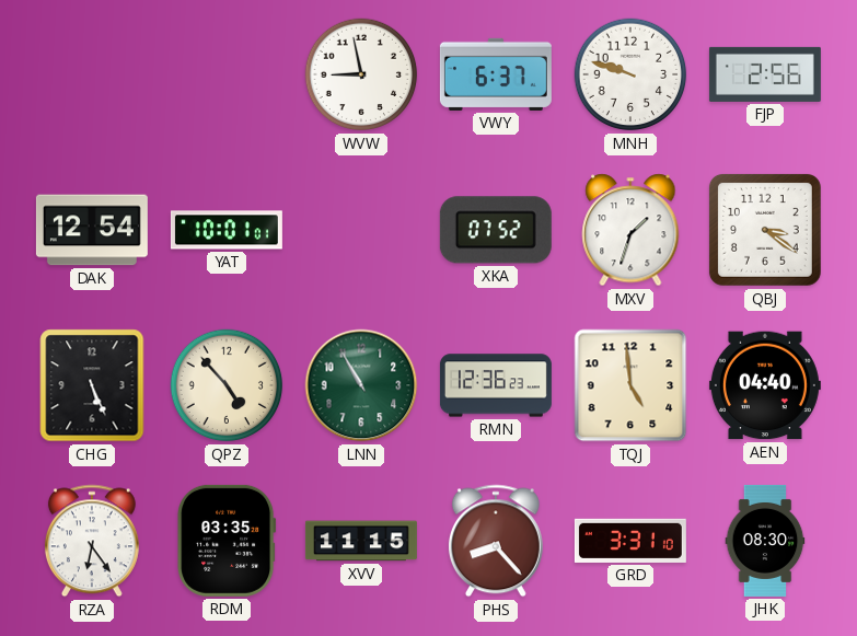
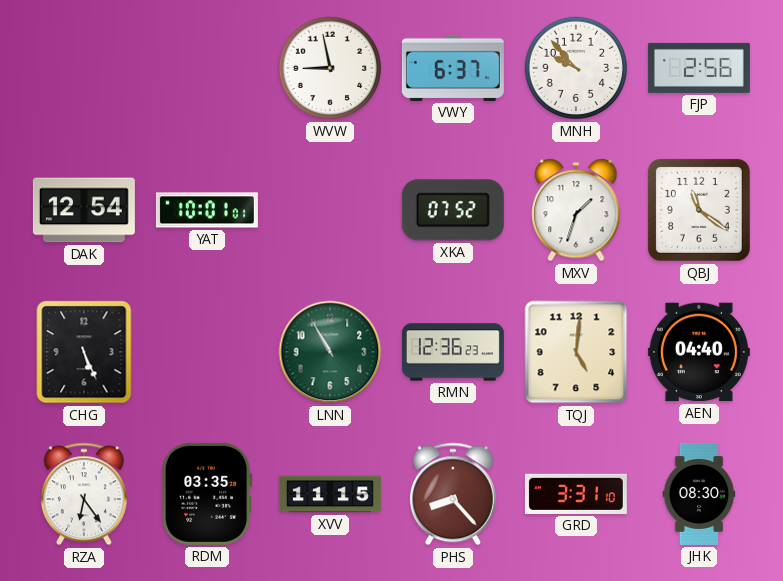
MNH: 9:48 -> 9:53 (576, 68)
QBJ: 3:21 -> 11:21 (699, 210)
QPZ: 4:53 -> none (227, 385)
TQJ: 4:59 -> 5:01 (576, 352)
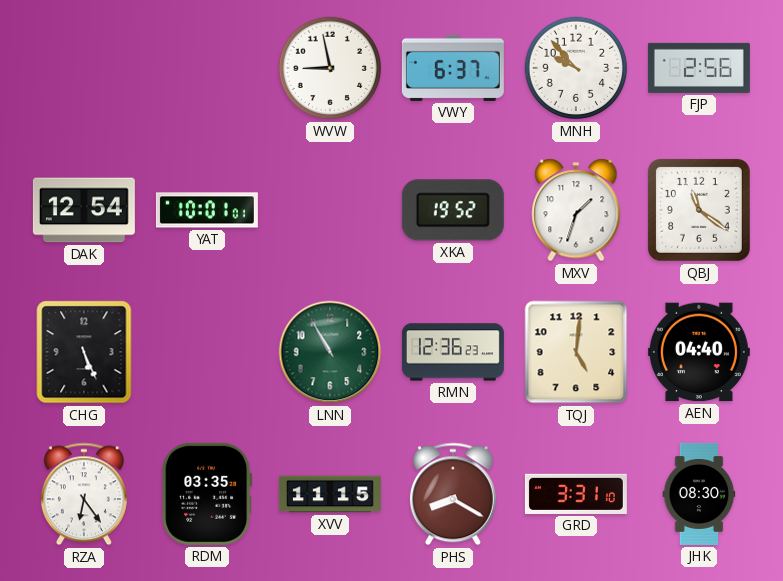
XKA: 07:52 -> 19:52 (453, 210)
PHS: 8:23 -> 8:20 (453, 494)
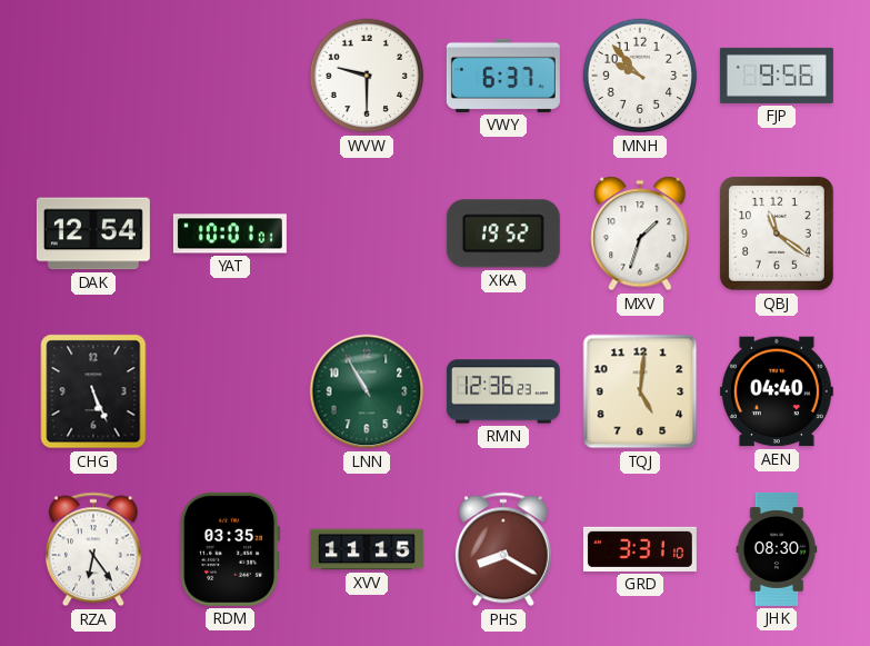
WVW: 8:58 -> 9:30 (367, 76)
FJP: 2:56 -> 9:56 (777, 76)
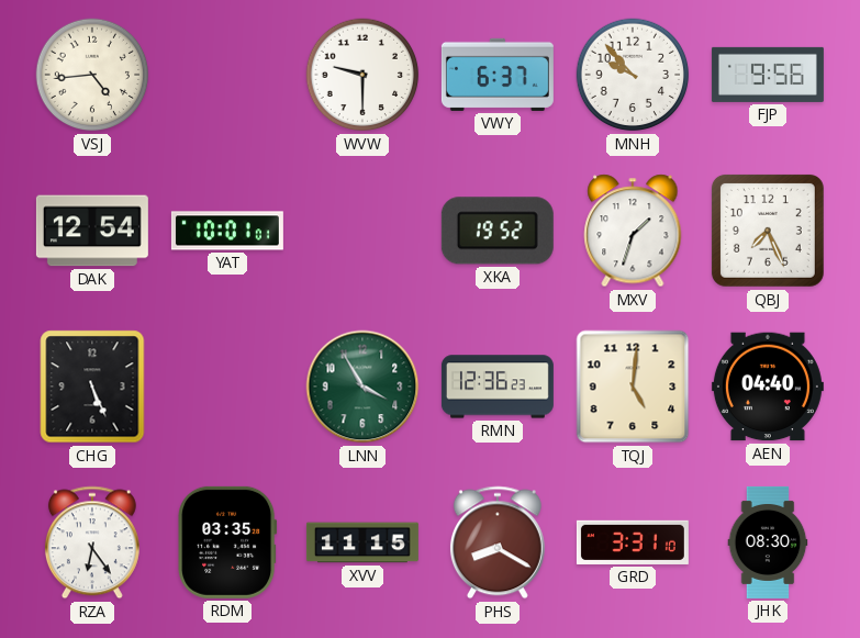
VSJ: none -> 4:44 (92, 75)
QBJ: 11:21 -> 7:26 (768, 231)
LNN: 10:55 -> 3:55 (362, 387)
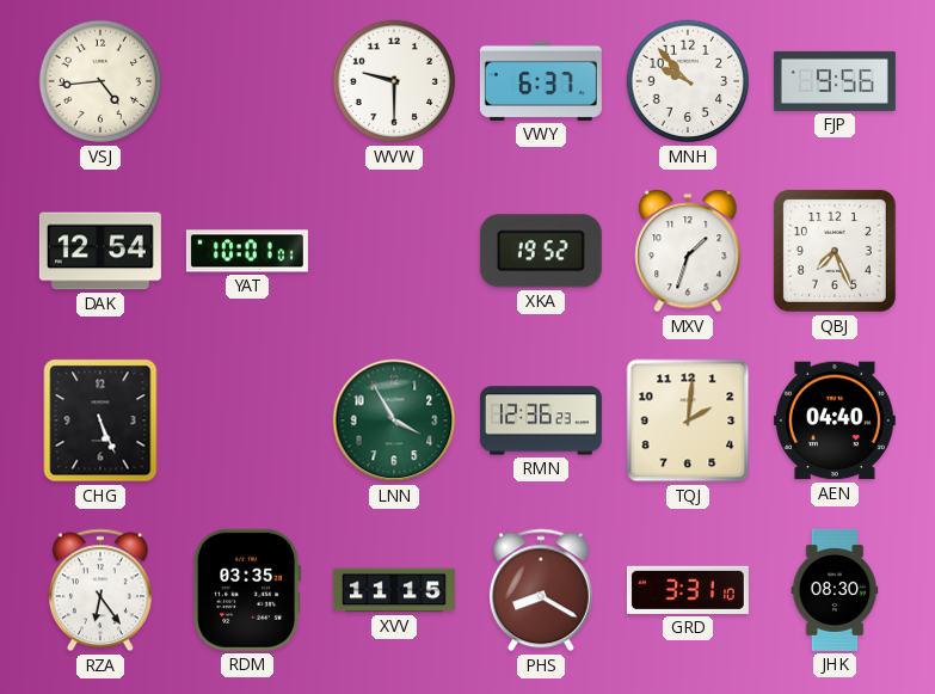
TQJ: 5:01 -> 2:01 (688, 420)
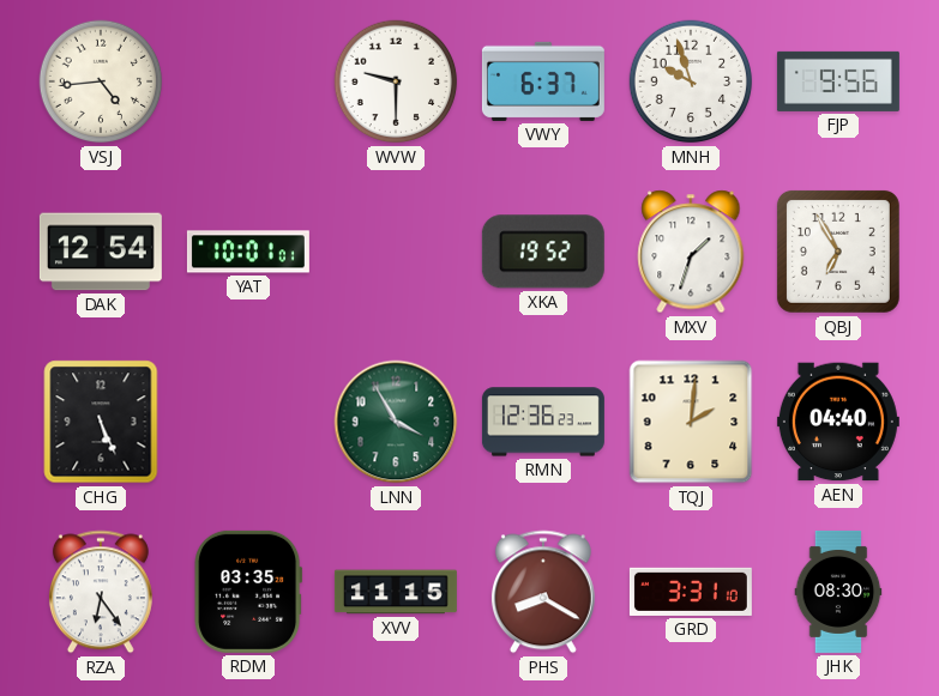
MNH: 9:53 -> 9:57 (691, 81)
QBJ: 7:26 -> 6:55 (838, 252)
